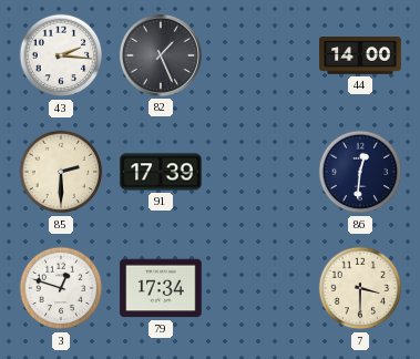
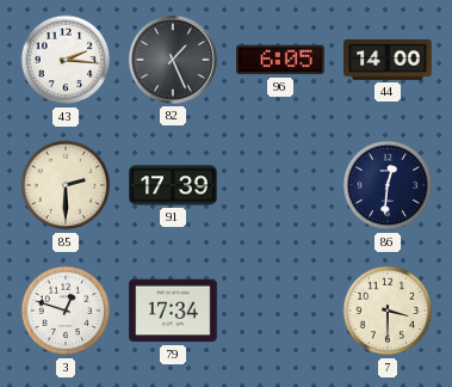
96: none -> 6:05 (280, 60)
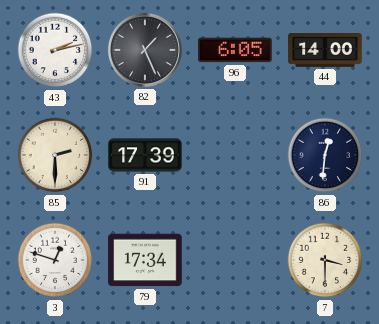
43: 2:16 -> 2:13 (55, 50)
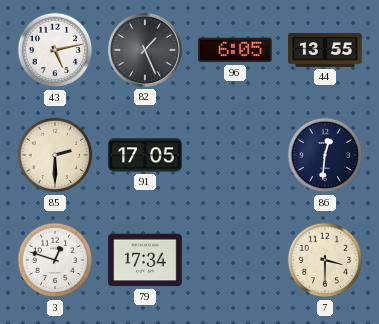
43: 2:13 -> 5:13 (55, 50)
44: 14:00 -> 13:55 (325, 50)
91: 17:39 -> 17:05 (145, 155)
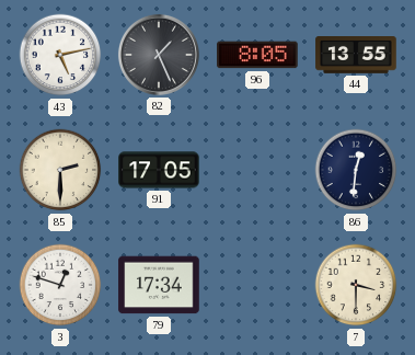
96: 6:05 -> 8:05 (257, 55)
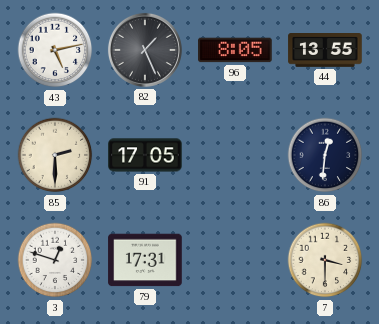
79: 17:34 -> 17:31 (145, 260)
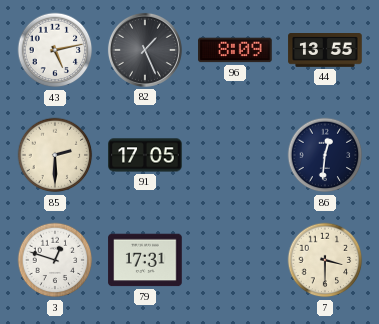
96: 8:05 -> 8:09 (235, 50)
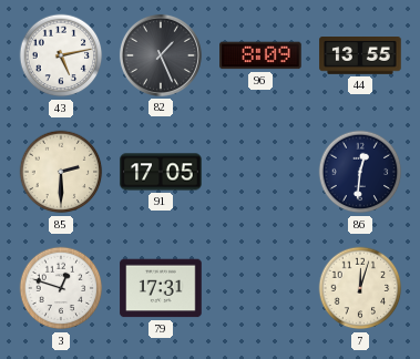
7: 3:30 -> 12:03 (360, 288)
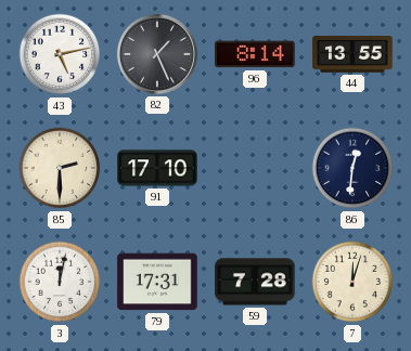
96: 8:09 -> 8:14 (255, 54)
91: 17:05 -> 17:10 (157, 168)
3: 12:48 -> 12:02 (60, 282)
59: none -> 7:28 (255, 282)
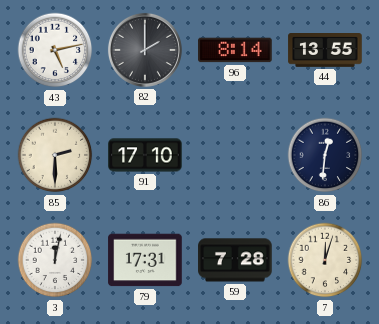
82: 1:26 -> 2:00 (145, 50)
